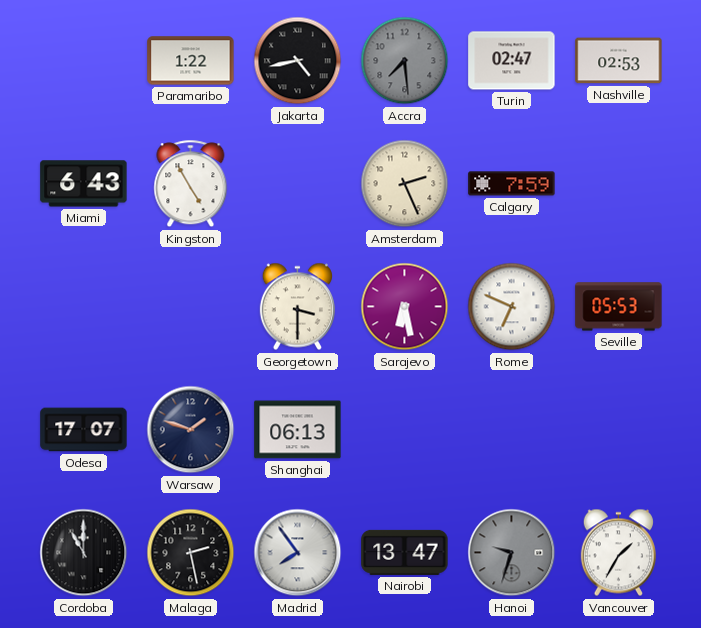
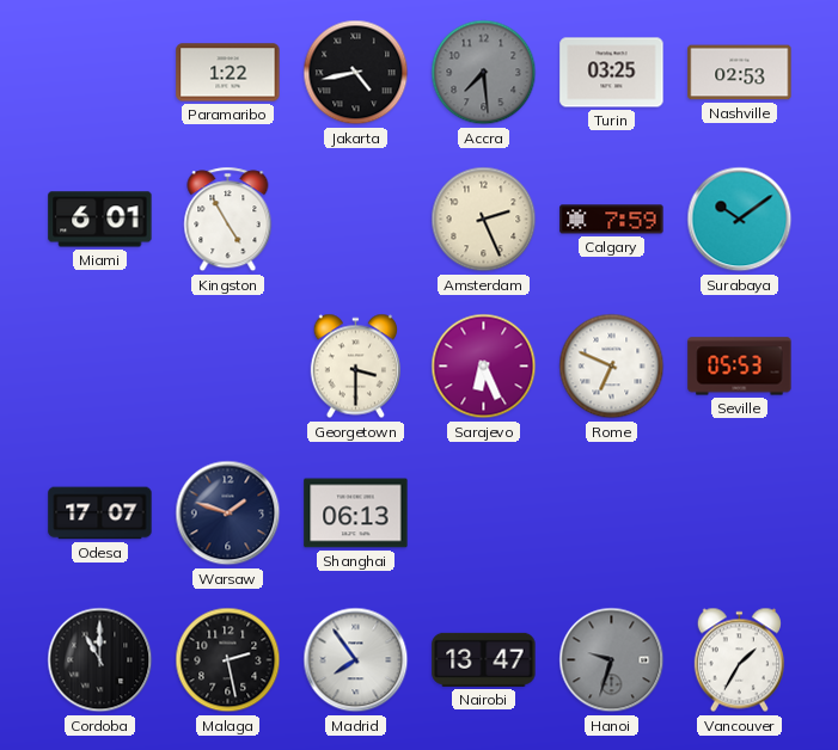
Turin: 02:47 -> 03:25 (612, 73)
Miami: 6:43 -> 6:01 (100, 220)
Surabaya: none -> 10:09 (740, 220)
Sarajevo: 6:28 -> 6:26 (484, 367)
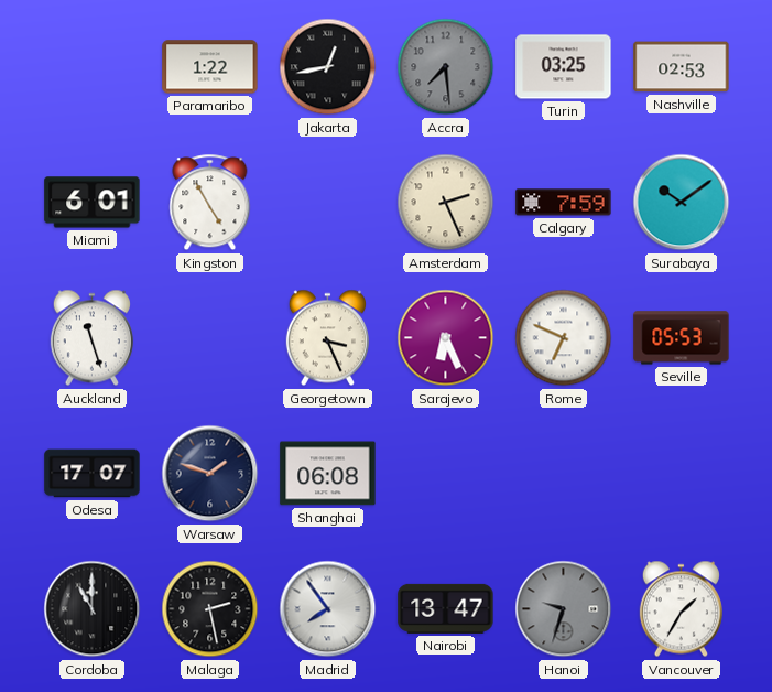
Jakarta: 4:43 -> 12:43 (328, 67)
Auckland: none -> 11:27 (91, 338)
Georgetown: 3:30 -> 3:26 (327, 338)
Shanghai: 06:13 -> 06:08 (328, 474)
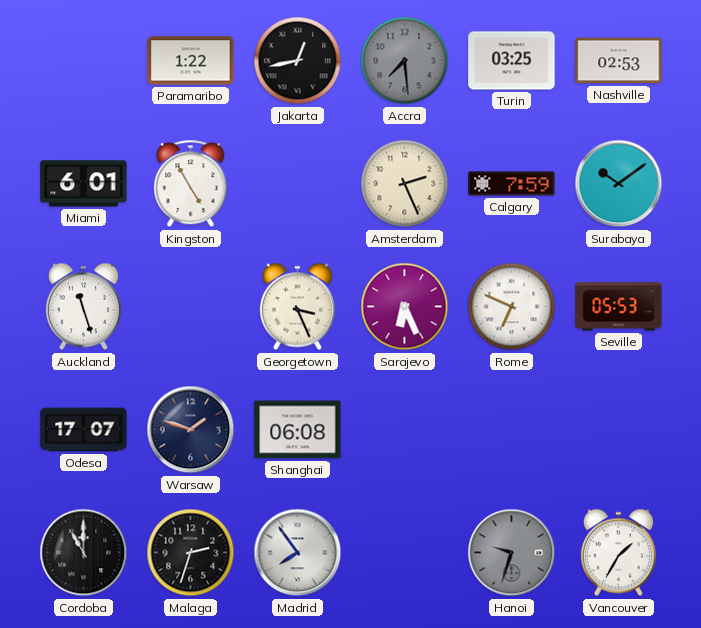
Malaga: 2:28 -> 2:33 (191, 553)
Nairobi: 13:47 -> none (446, 608)
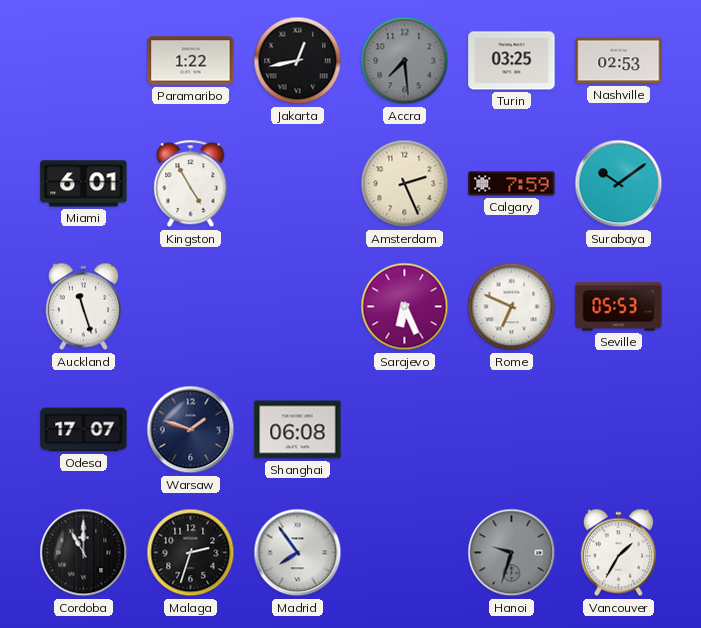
Georgetown: 3:26 -> none (297, 307)
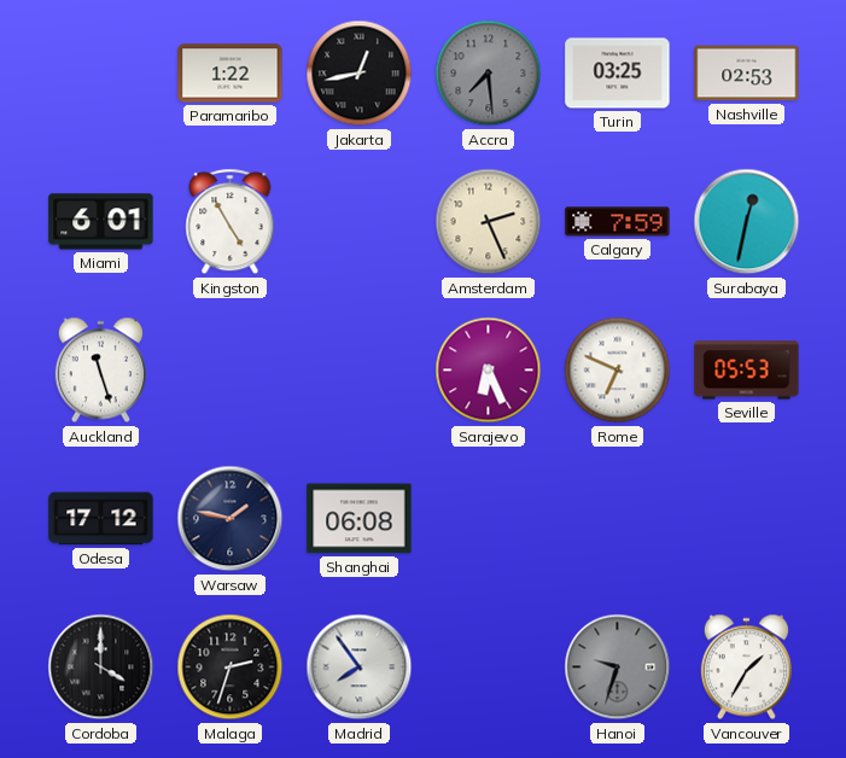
Surabaya: 10:09 -> 12:32 (747, 222)
Odesa: 17:07 -> 17:12 (101, 519)
Warsaw: 1:48 -> 1:47 (231, 519)
Cordoba: 11:00 -> 4:00 (101, 667)
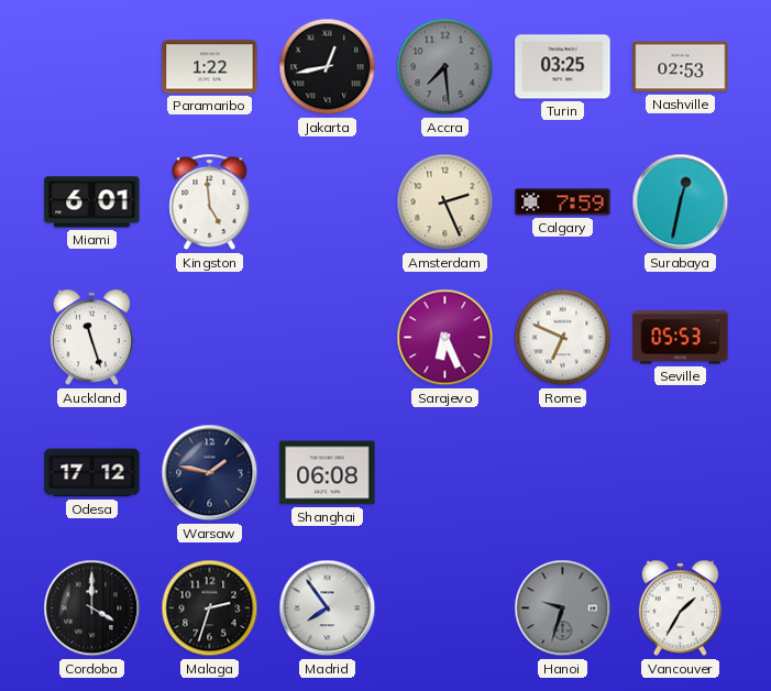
Kingston: 4:55 -> 4:59 (210, 202)
